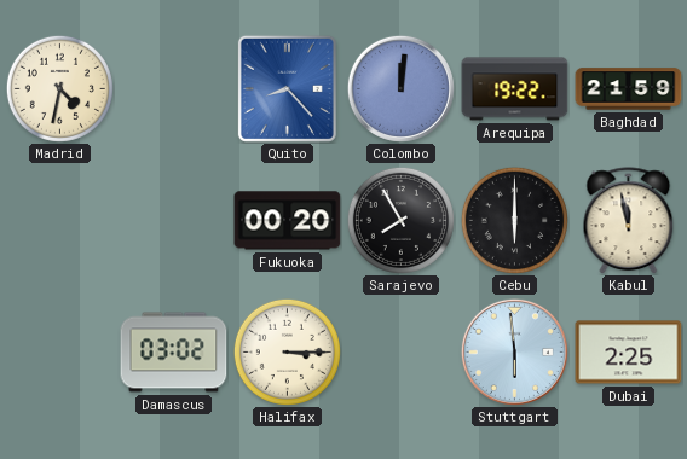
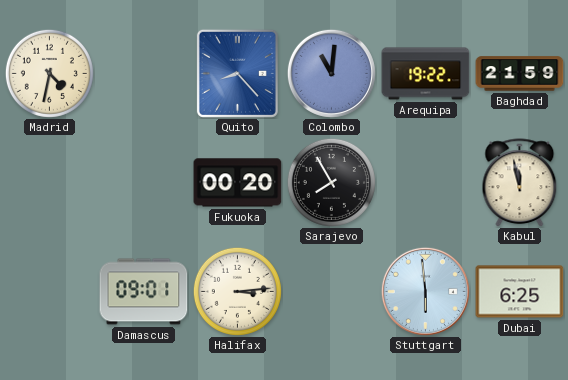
Colombo: 12:01 -> 11:01 (331, 73)
Cebu: 6:00 -> none (514, 220)
Damascus: 03:02 -> 09:01 (144, 292)
Halifax: 3:15 -> 3:14 (237, 291)
Dubai: 2:25 -> 6:25 (520, 292)
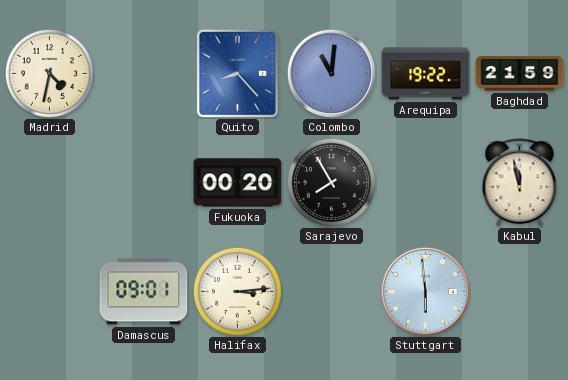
Dubai: 6:25 -> none (520, 292)
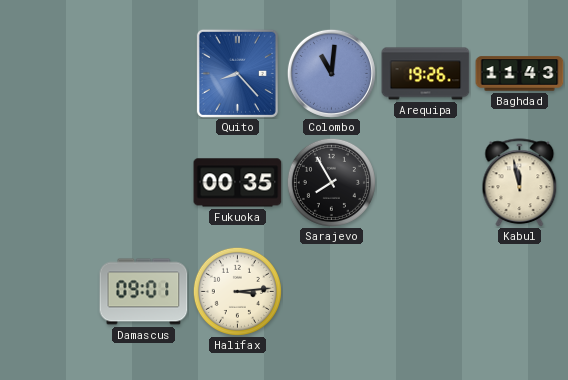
Madrid: 4:32 -> none (49, 73)
Arequipa: 19:22 -> 19:26 (426, 74)
Baghdad: 21:59 -> 11:43 (520, 74)
Fukuoka: 00:20 -> 00:35 (238, 183)
Stuttgart: 5:59 -> none (425, 291)
